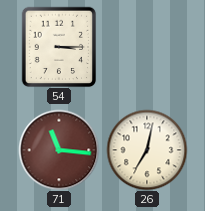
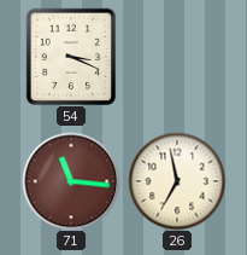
54: 3:15 -> 3:19 (71, 57)
26: 7:02 -> 6:58 (177, 181)
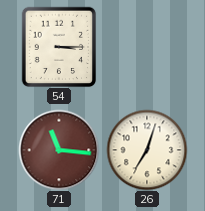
54: 3:19 -> 3:15 (59, 47)
26: 6:58 -> 7:03 (147, 150)
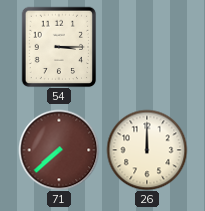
71: 11:16 -> 7:38 (59, 150)
26: 7:03 -> 12:00 (147, 150)
